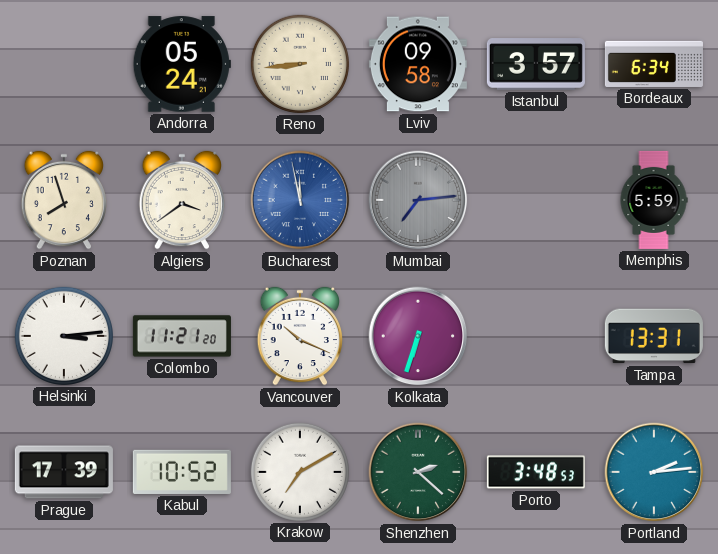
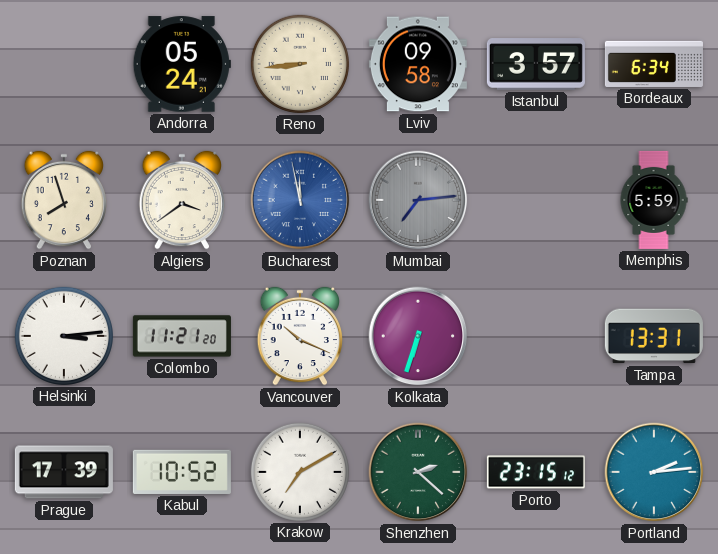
Porto: 3:48 -> 23:15 (536, 472)
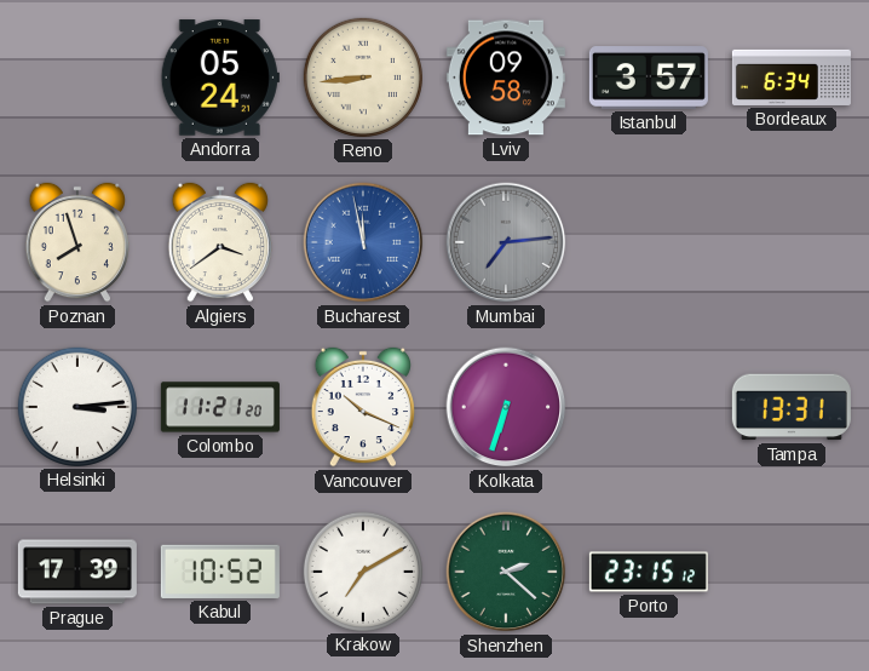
Memphis: 5:59 -> none (654, 200)
Portland: 2:14 -> none (654, 472)
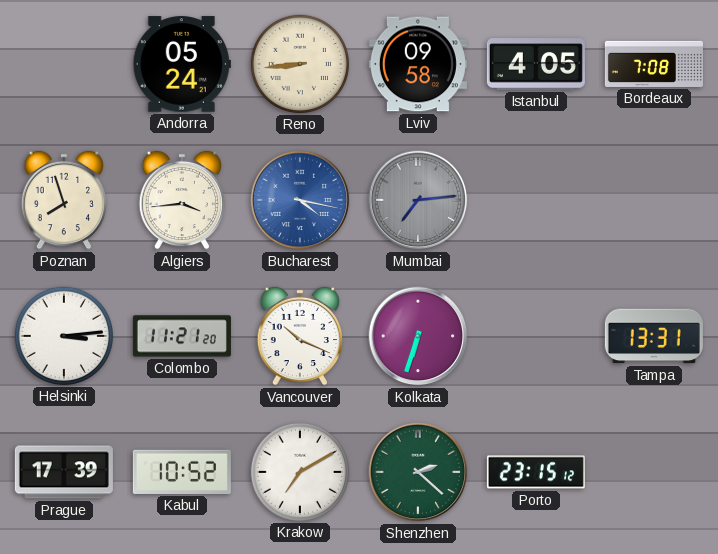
Istanbul: 3:57 -> 4:05 (536, 64)
Bordeaux: 6:34 -> 7:08 (654, 64)
Algiers: 3:39 -> 3:44 (182, 200)
Bucharest: 11:58 -> 4:17 (300, 200)
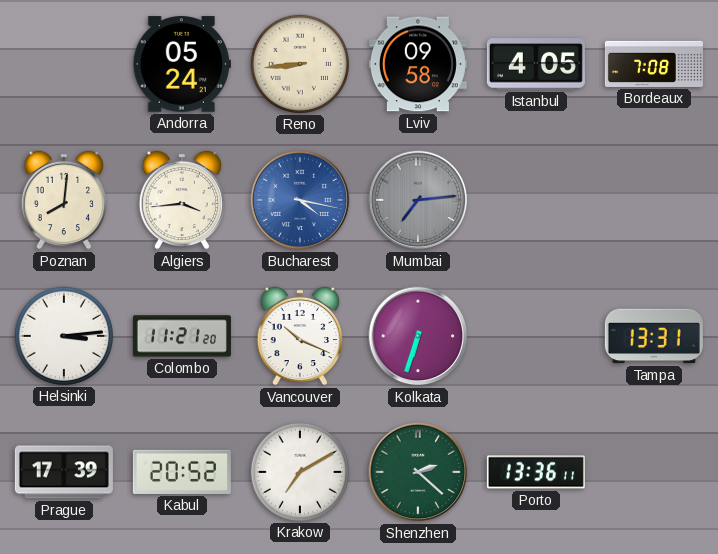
Poznan: 7:57 -> 8:01 (64, 200)
Kabul: 10:52 -> 20:52 (182, 472)
Porto: 23:15 -> 13:36 (536, 472)
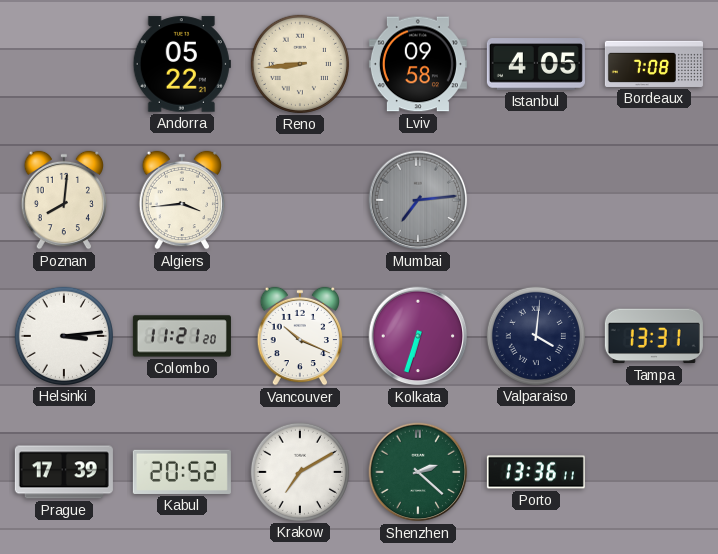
Andorra: 05:24 -> 05:22 (182, 64)
Bucharest: 4:17 -> none (300, 200)
Valparaiso: none -> 4:01 (536, 336)
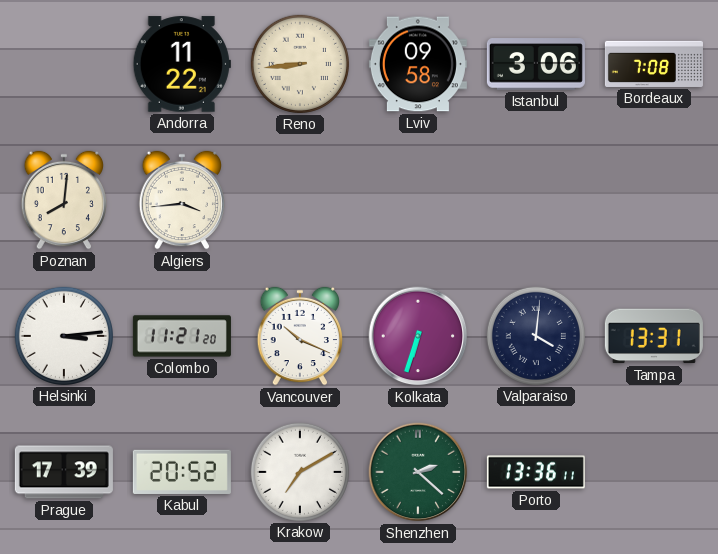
Andorra: 05:22 -> 11:22 (182, 64)
Istanbul: 4:05 -> 3:06 (536, 64)
Mumbai: 7:14 -> none (418, 200)
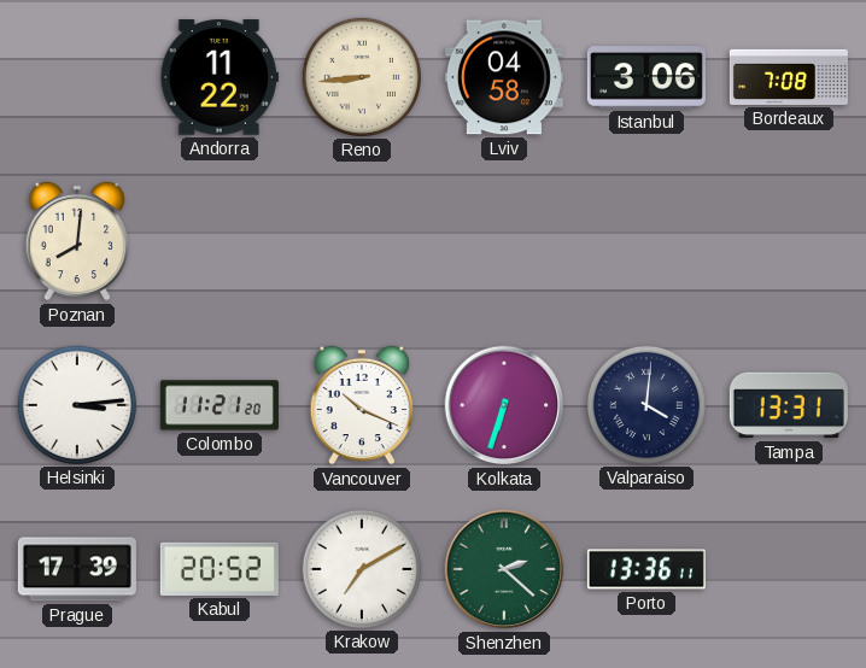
Lviv: 09:58 -> 04:58 (504, 77)
Algiers: 3:44 -> none (182, 200)
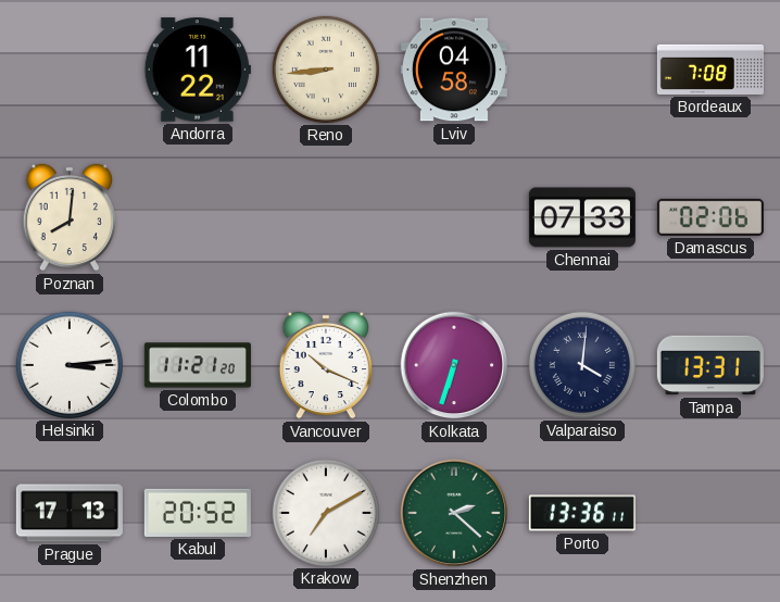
Istanbul: 3:06 -> none (646, 77)
Chennai: none -> 07:33 (582, 217)
Damascus: none -> 02:06 (710, 217)
Prague: 17:39 -> 17:13 (70, 513)
